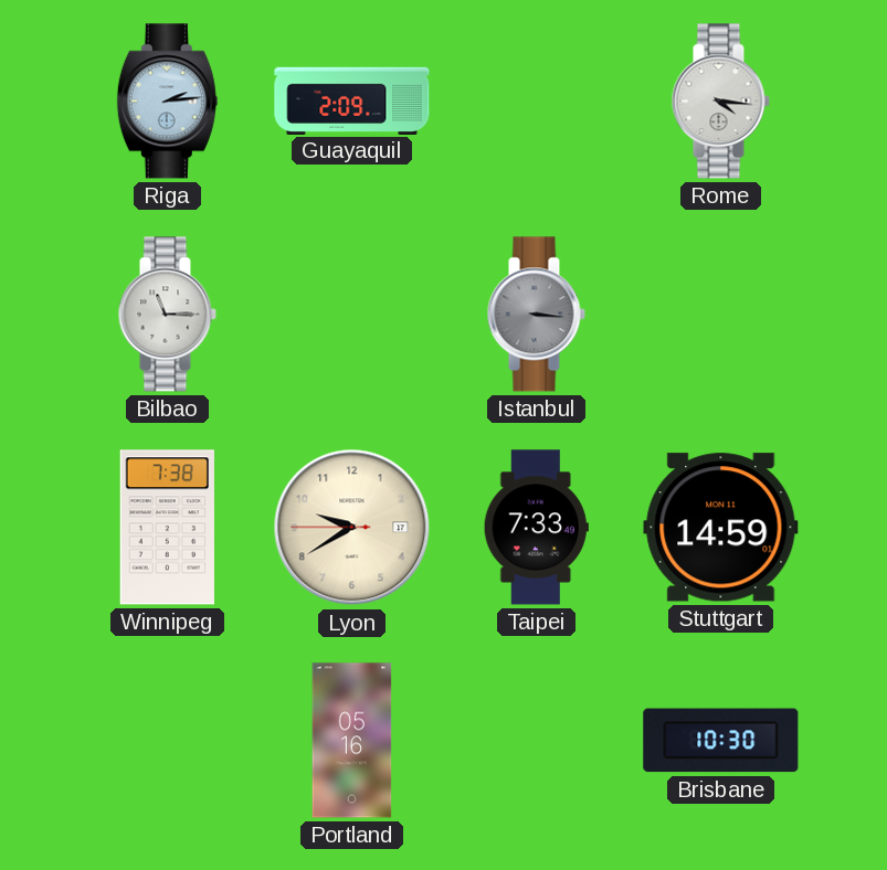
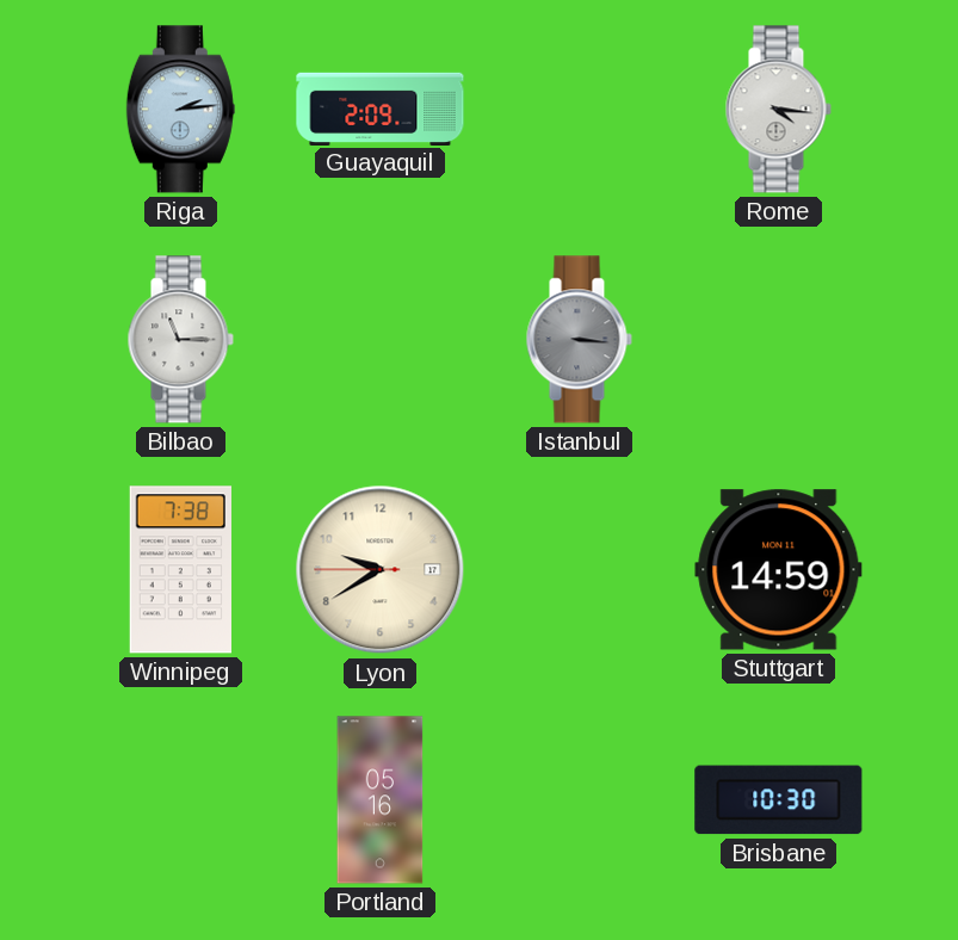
Taipei: 7:33 -> none (536, 528)
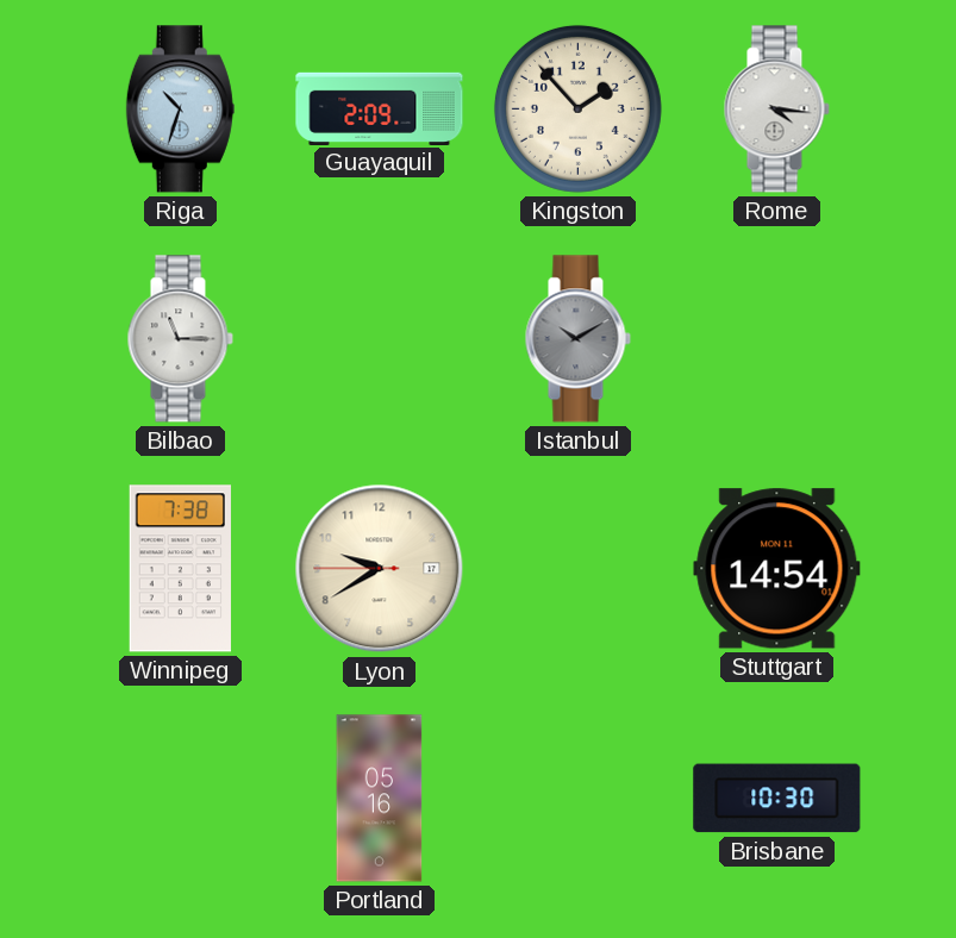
Riga: 2:14 -> 10:33 (180, 110)
Kingston: none -> 1:53 (577, 108)
Istanbul: 3:16 -> 10:10 (577, 339)
Stuttgart: 14:59 -> 14:54 (777, 569)
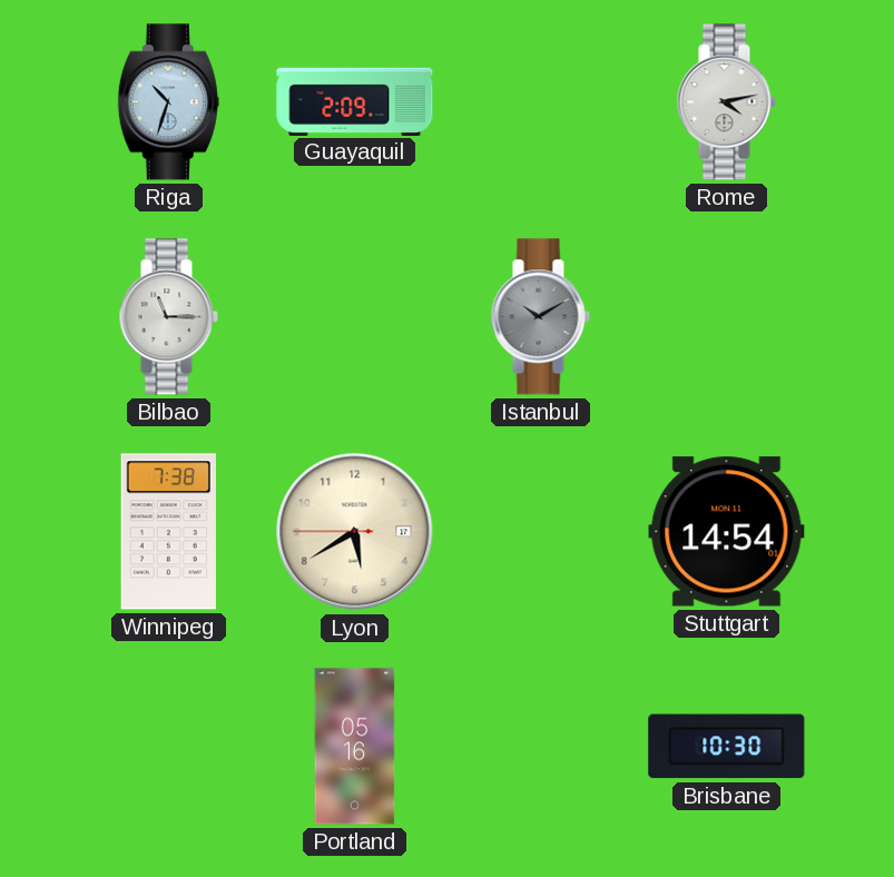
Kingston: 1:53 -> none (577, 108)
Rome: 4:16 -> 4:13 (726, 102)
Lyon: 9:39 -> 5:39 (355, 532)
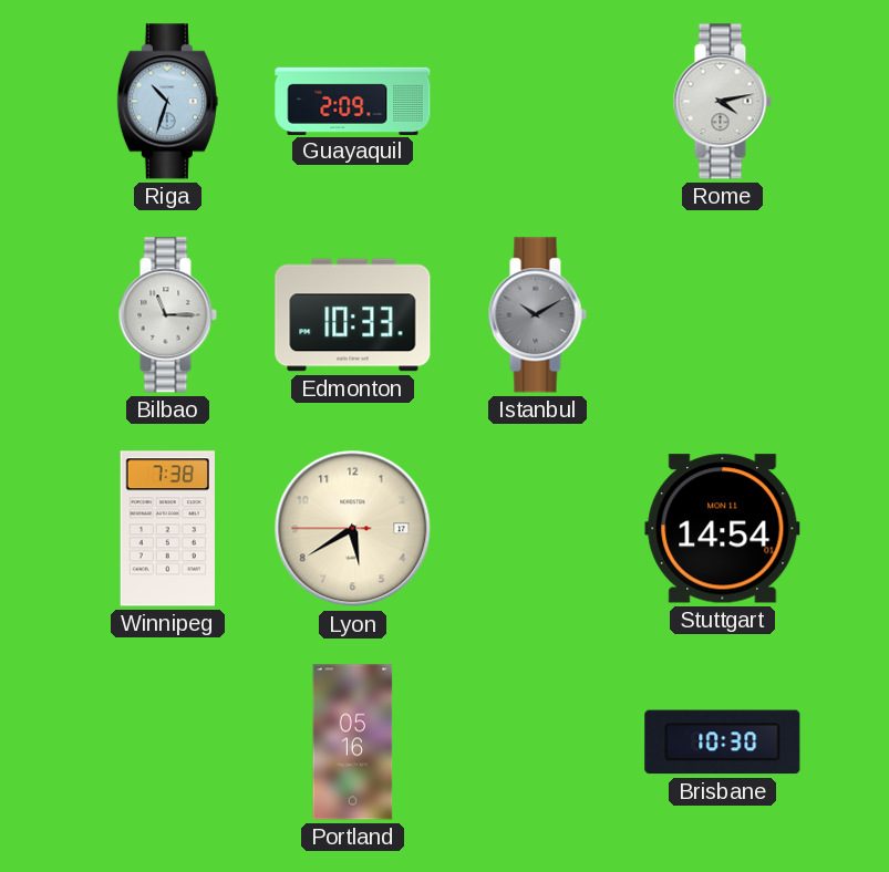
Edmonton: none -> 10:33 (353, 315)
